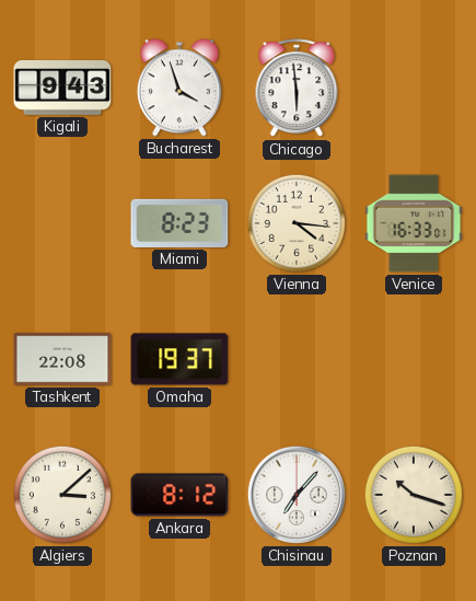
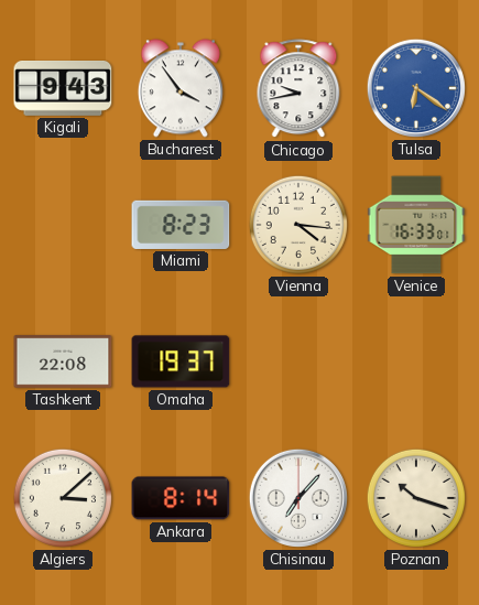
Bucharest: 3:57 -> 3:54 (181, 88)
Chicago: 5:59 -> 9:43 (298, 89)
Tulsa: none -> 6:21 (416, 88)
Ankara: 8:12 -> 8:14 (181, 498)
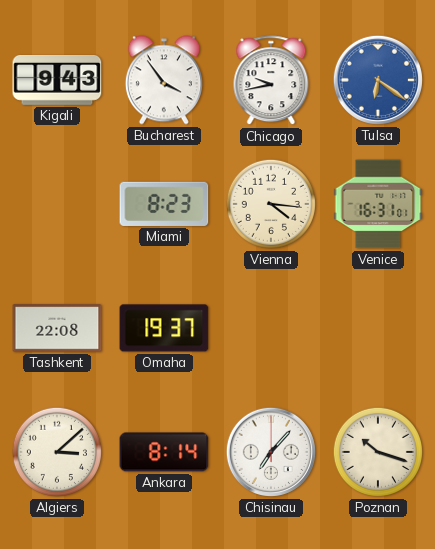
Venice: 16:33 -> 16:31 (378, 204)
